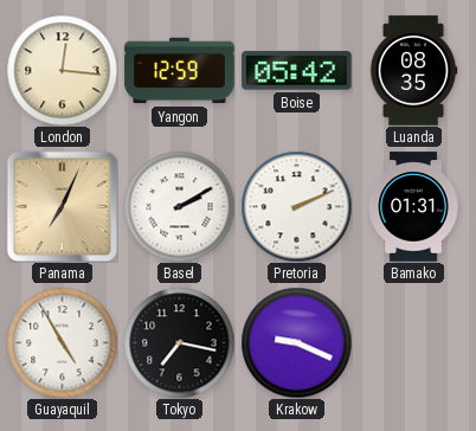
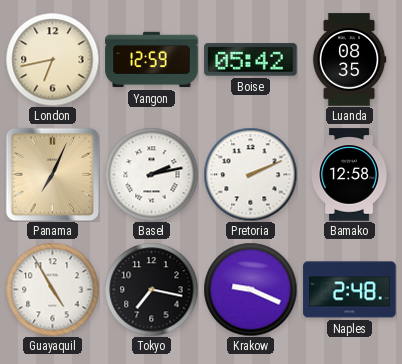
London: 12:16 -> 6:43 (52, 59)
Basel: 2:10 -> 2:13 (151, 174)
Bamako: 01:31 -> 12:58 (349, 175)
Naples: none -> 2:48 (350, 290)
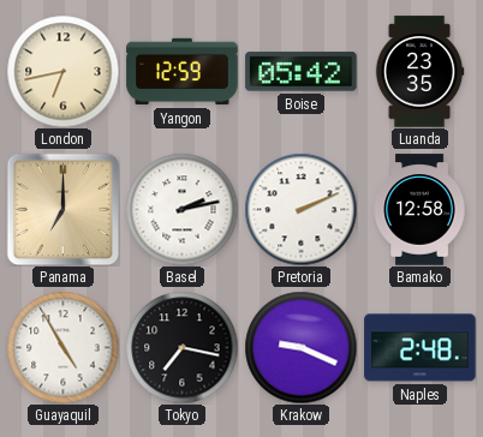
Luanda: 08:35 -> 23:35 (419, 72)
Panama: 7:04 -> 7:00 (62, 209)
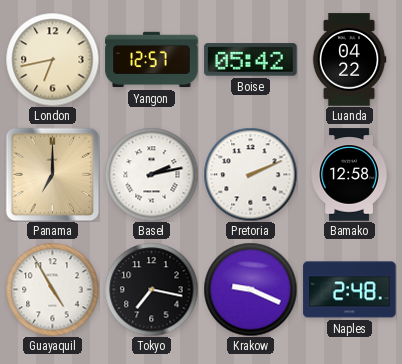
Yangon: 12:59 -> 12:57 (152, 60)
Luanda: 23:35 -> 04:22 (349, 60)
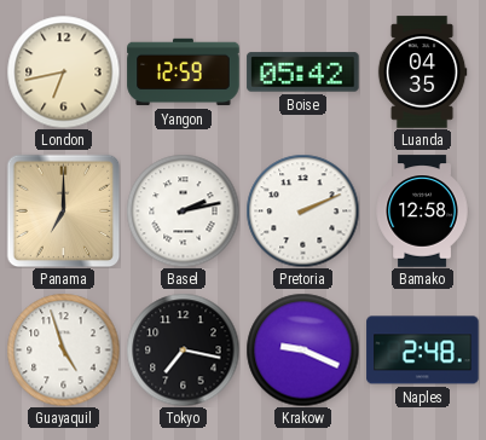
Yangon: 12:57 -> 12:59 (184, 73)
Luanda: 04:22 -> 04:35 (422, 73)
Guayaquil: 4:55 -> 4:57 (63, 349)
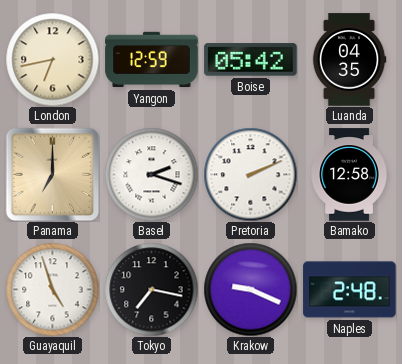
Basel: 2:13 -> 2:18 (151, 174)
